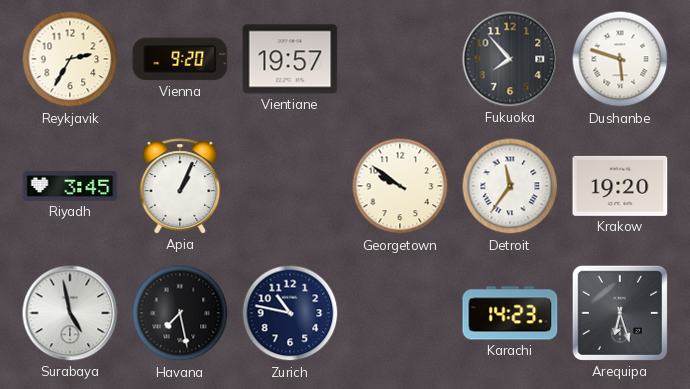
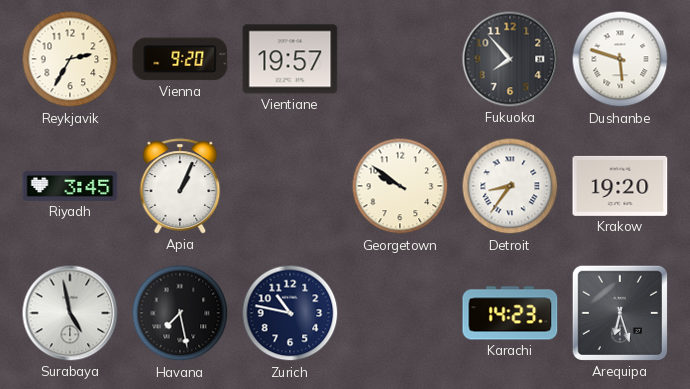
Detroit: 11:36 -> 8:36 (510, 186)
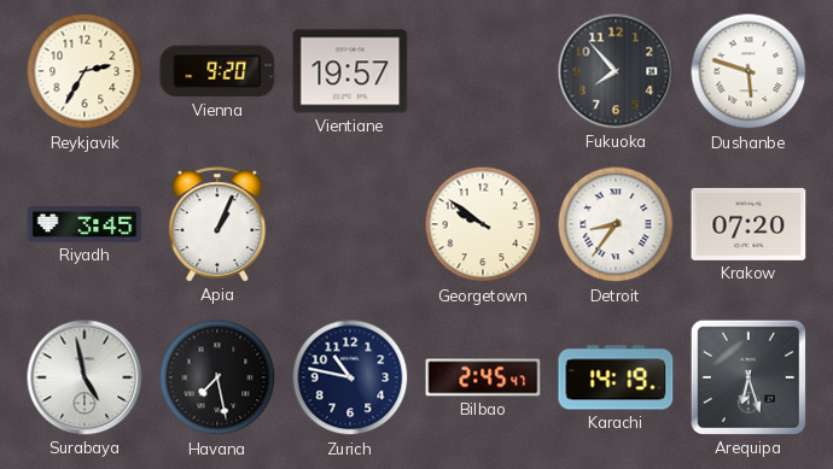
Krakow: 19:20 -> 07:20 (748, 224)
Bilbao: none -> 2:45 (483, 377)
Karachi: 14:23 -> 14:19 (616, 377)
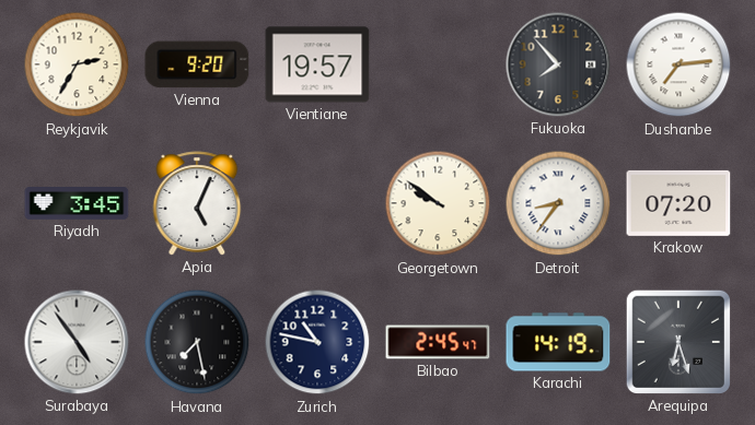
Dushanbe: 5:48 -> 7:14 (678, 64)
Apia: 1:04 -> 5:04 (197, 203)
Surabaya: 4:58 -> 4:54 (77, 342)
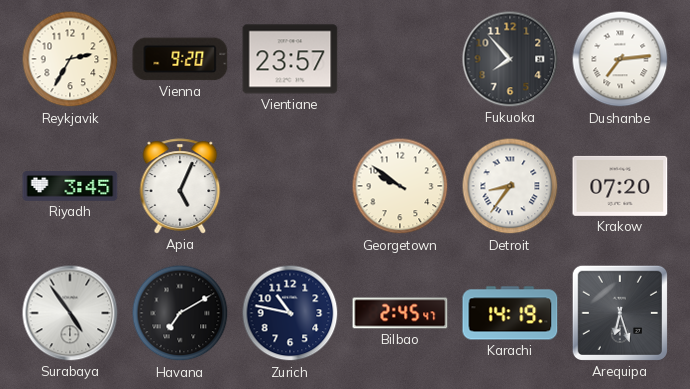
Vientiane: 19:57 -> 23:57 (290, 59)
Havana: 7:28 -> 7:10 (180, 313)
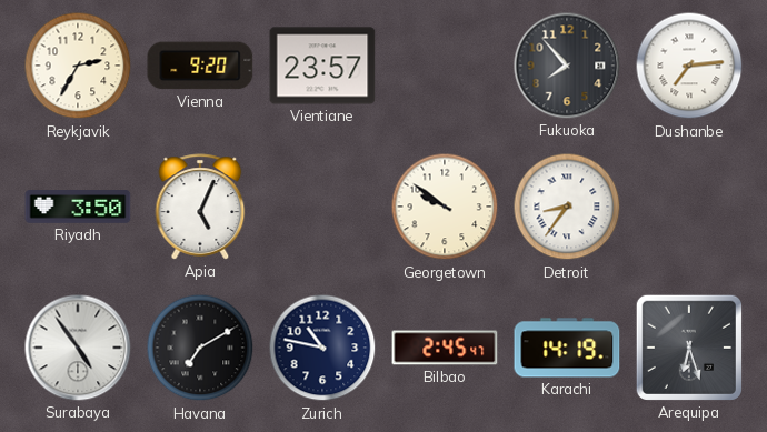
Riyadh: 3:45 -> 3:50 (78, 207)
Krakow: 07:20 -> none (620, 186)
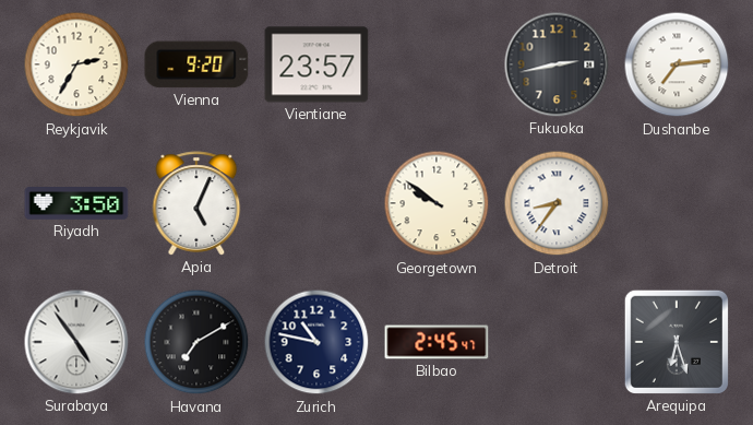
Fukuoka: 7:53 -> 2:43 (557, 64)
Karachi: 14:19 -> none (567, 348)
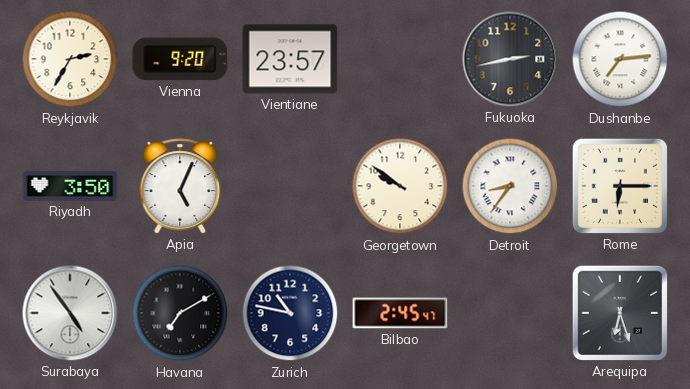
Rome: none -> 6:15 (620, 186)
